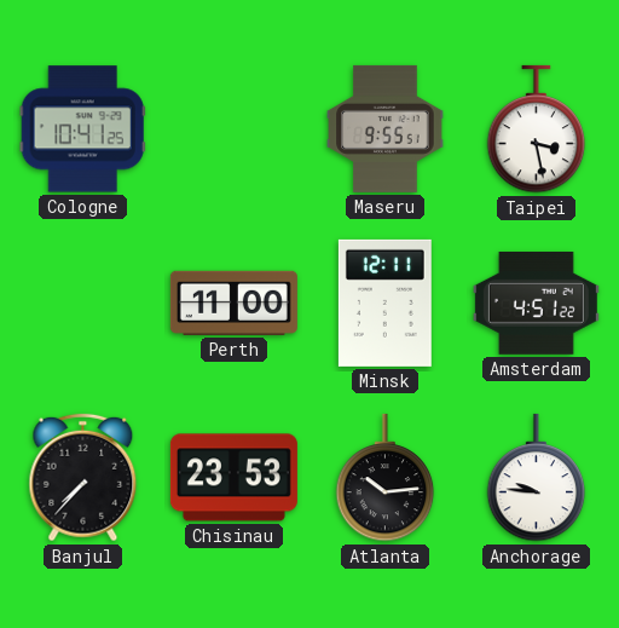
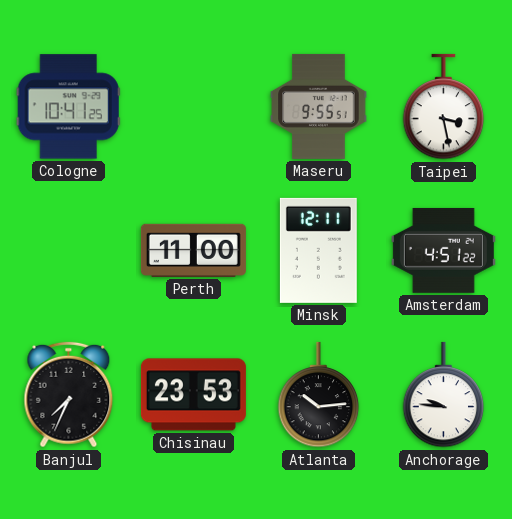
Banjul: 7:37 -> 7:34 (69, 395)
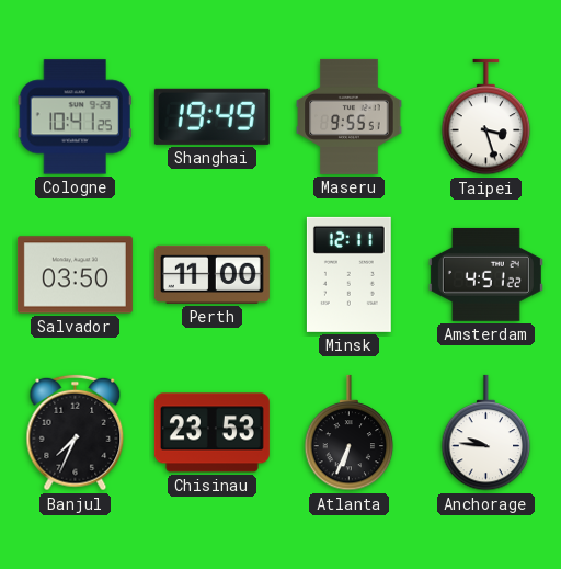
Shanghai: none -> 19:49 (211, 116)
Taipei: 3:28 -> 3:27 (486, 117)
Salvador: none -> 03:50 (75, 275)
Atlanta: 10:14 -> 6:34 (350, 433)
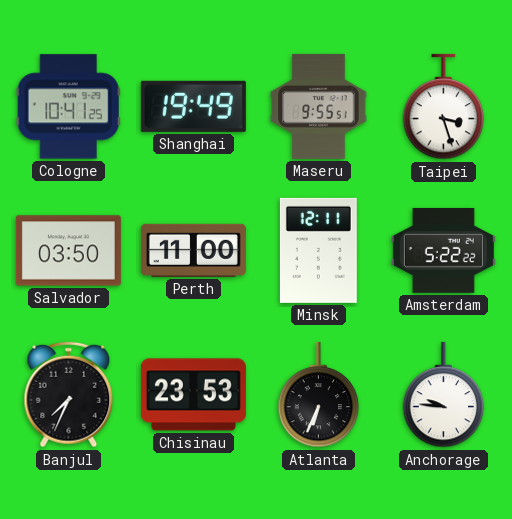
Amsterdam: 4:51 -> 5:22 (443, 250)
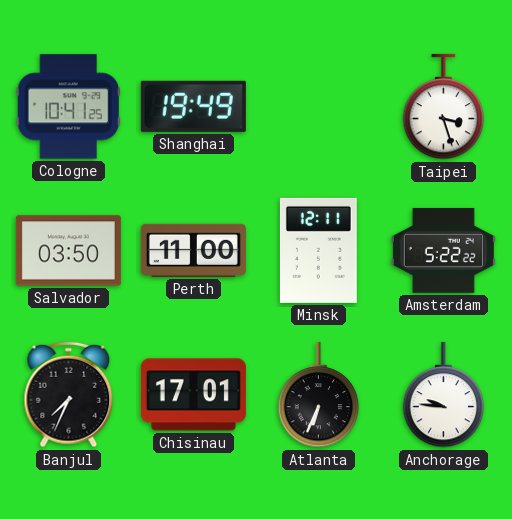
Maseru: 9:55 -> none (319, 106)
Chisinau: 23:53 -> 17:01 (193, 395)
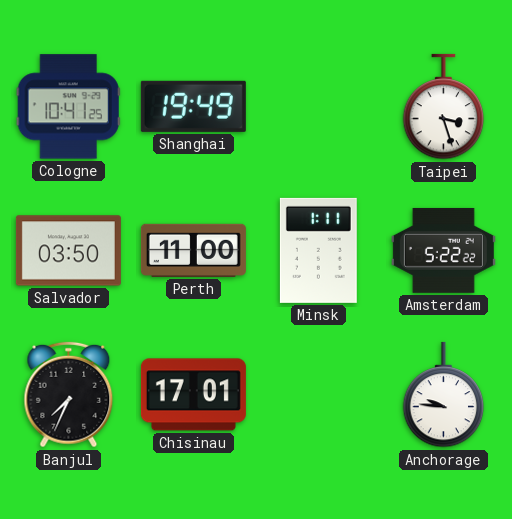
Minsk: 12:11 -> 1:11 (318, 250)
Atlanta: 6:34 -> none (319, 395)
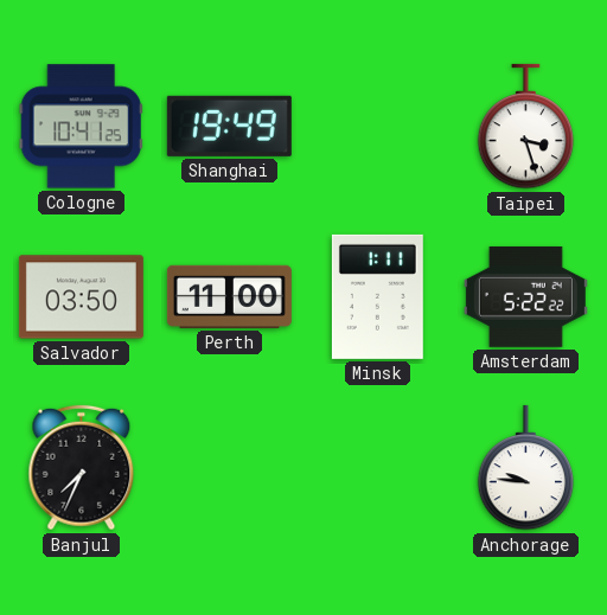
Chisinau: 17:01 -> none (193, 395)
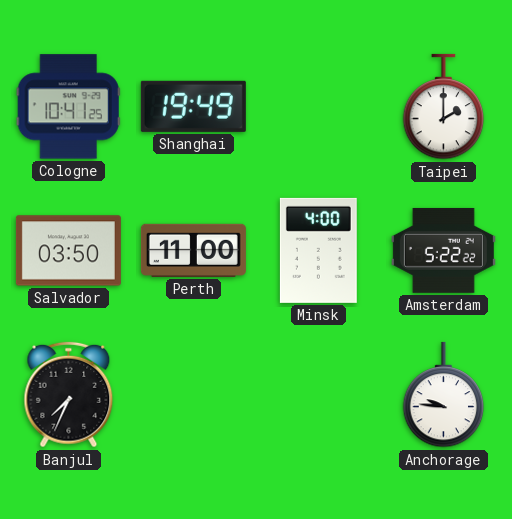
Taipei: 3:27 -> 2:00 (444, 107)
Minsk: 1:11 -> 4:00 (318, 250)
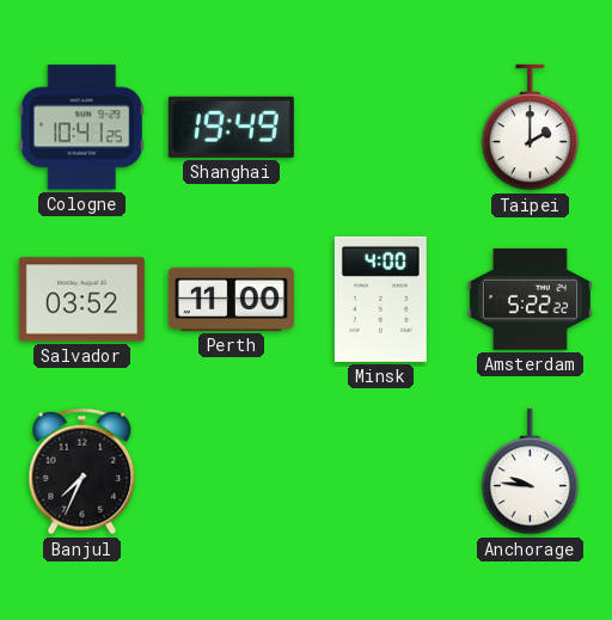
Salvador: 03:50 -> 03:52 (81, 300)
